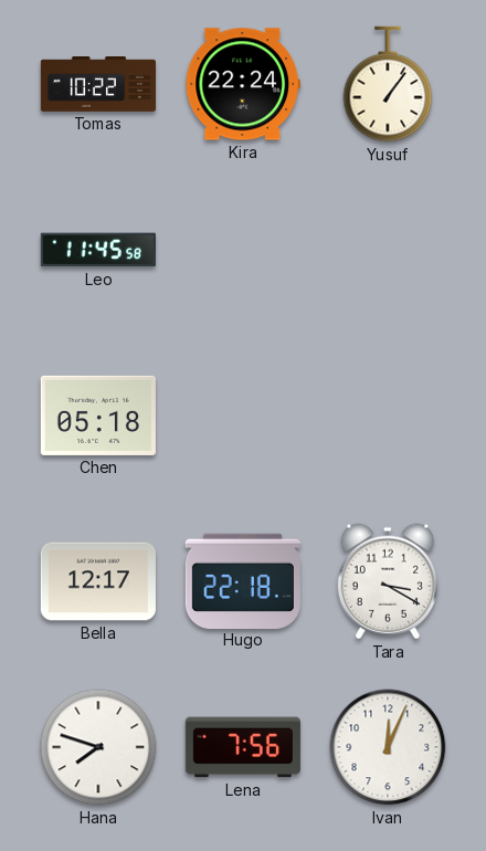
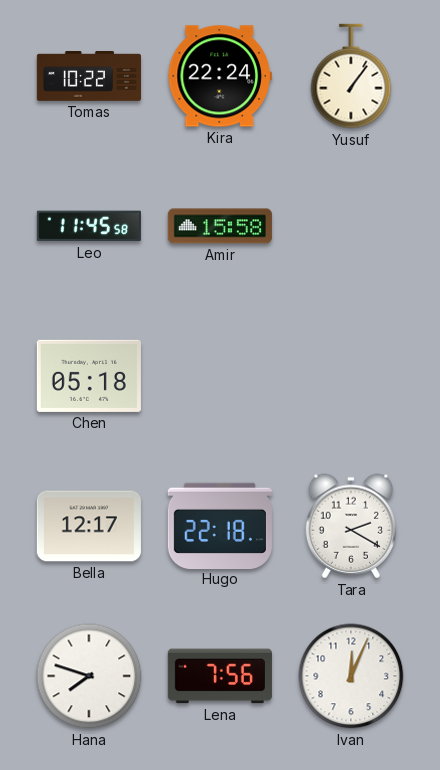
Amir: none -> 15:58 (220, 226)
Tara: 3:20 -> 2:20 (350, 526)
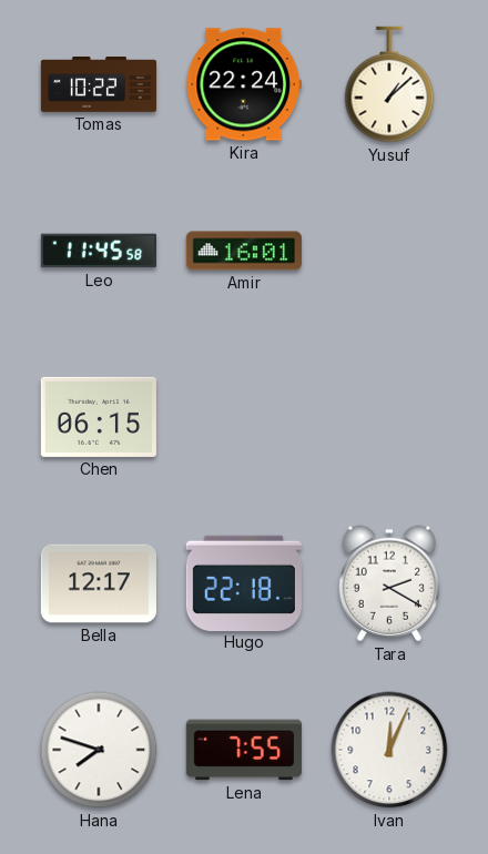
Yusuf: 1:06 -> 1:08 (389, 84)
Amir: 15:58 -> 16:01 (244, 251)
Chen: 05:18 -> 06:15 (99, 417)
Lena: 7:56 -> 7:55 (244, 750)
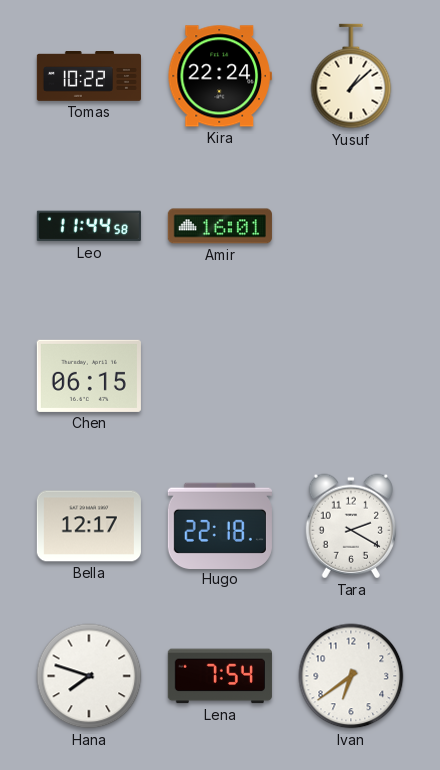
Leo: 11:45 -> 11:44 (89, 226)
Lena: 7:55 -> 7:54 (220, 676)
Ivan: 12:04 -> 6:39 (351, 676)
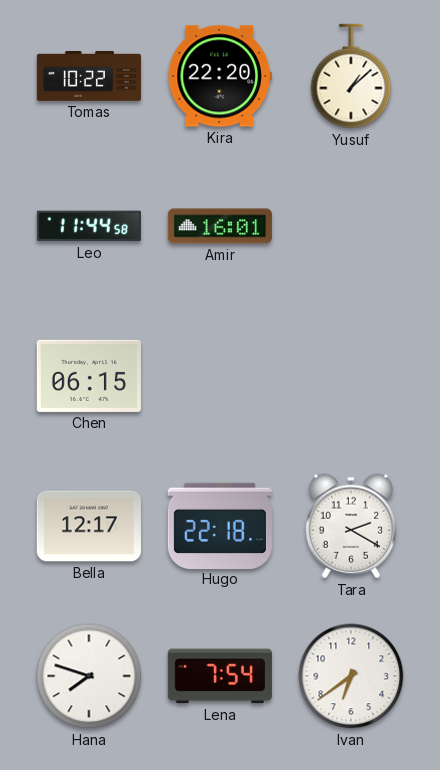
Kira: 22:24 -> 22:20 (220, 76)
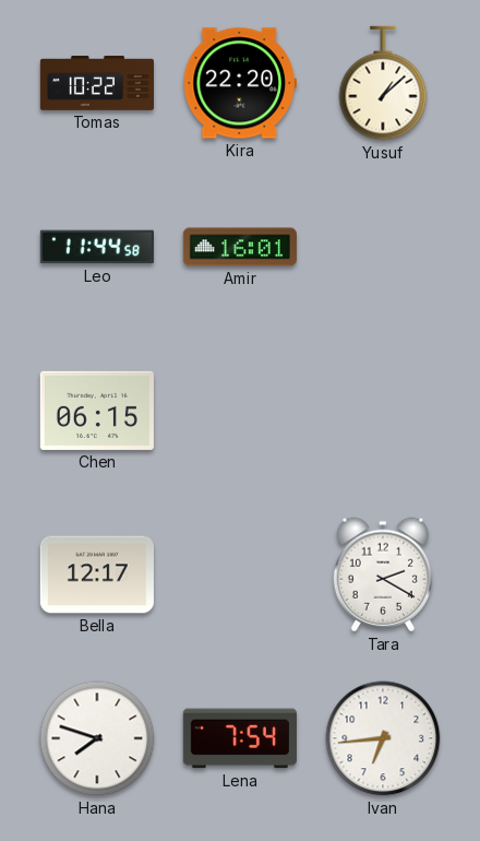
Hugo: 22:18 -> none (220, 525)
Ivan: 6:39 -> 6:44 (383, 738)
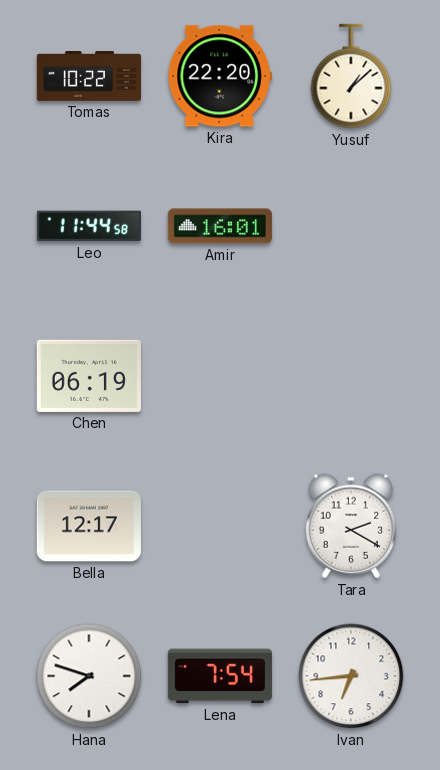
Chen: 06:15 -> 06:19 (89, 376)
